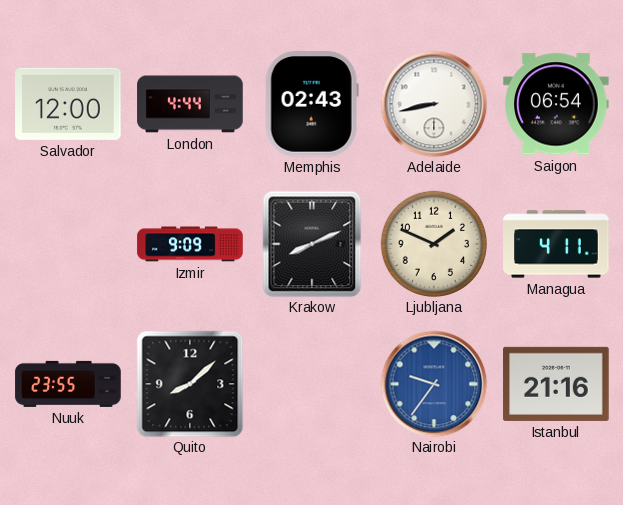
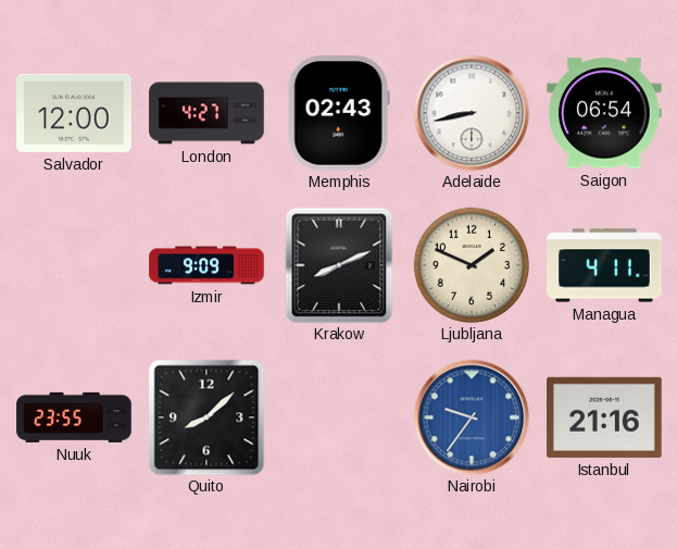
London: 4:44 -> 4:27 (206, 113)
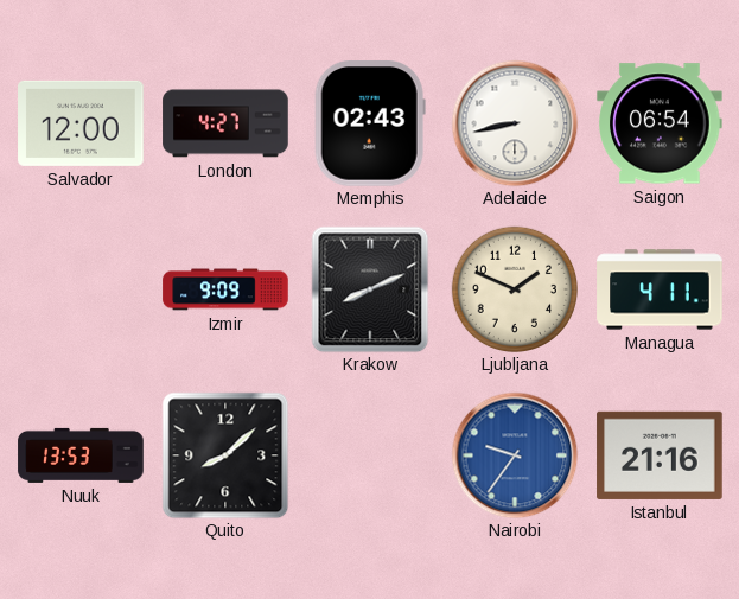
Nuuk: 23:55 -> 13:53 (81, 455)
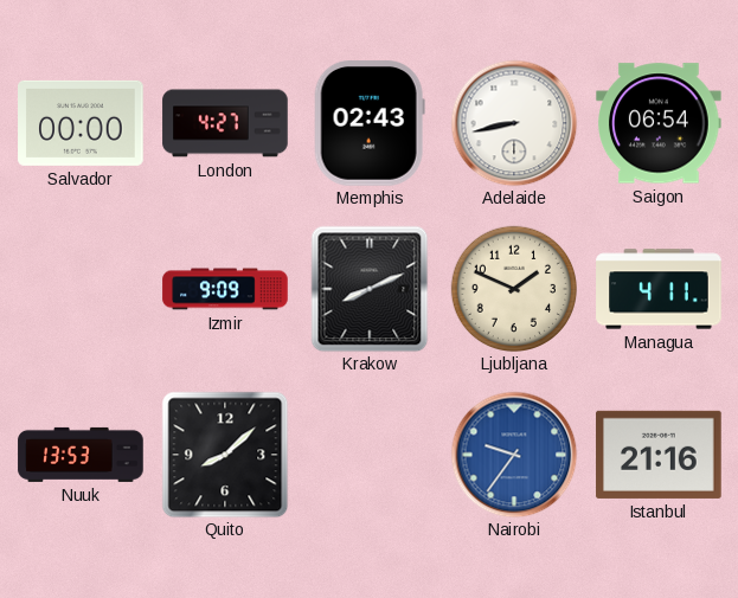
Salvador: 12:00 -> 00:00 (81, 123)
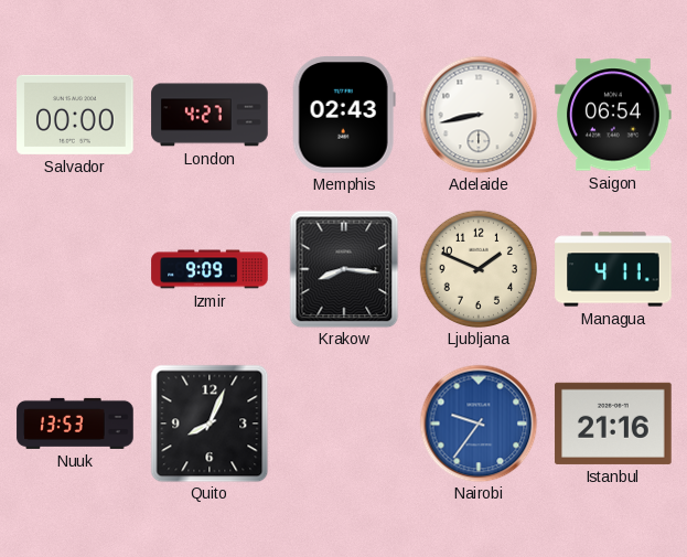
Krakow: 8:11 -> 8:16 (344, 269)
Quito: 8:08 -> 8:04 (210, 424)
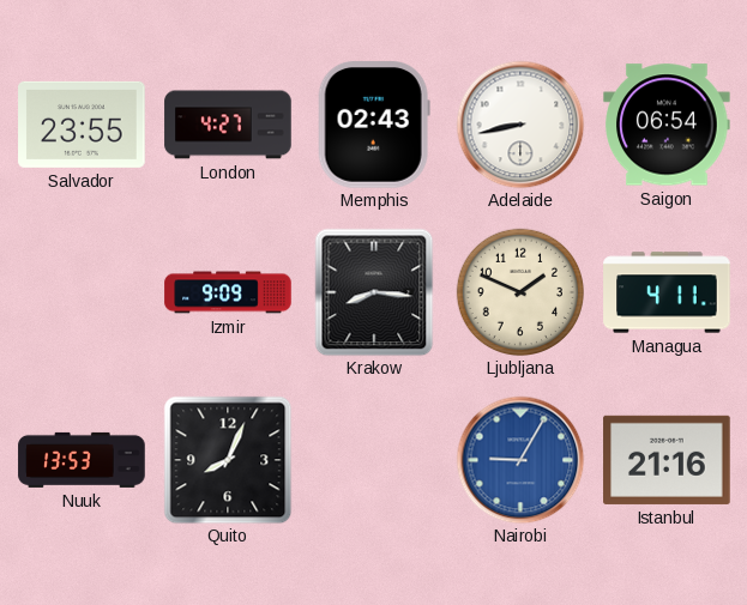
Salvador: 00:00 -> 23:55 (82, 125)
Nairobi: 9:36 -> 9:05 (520, 460)
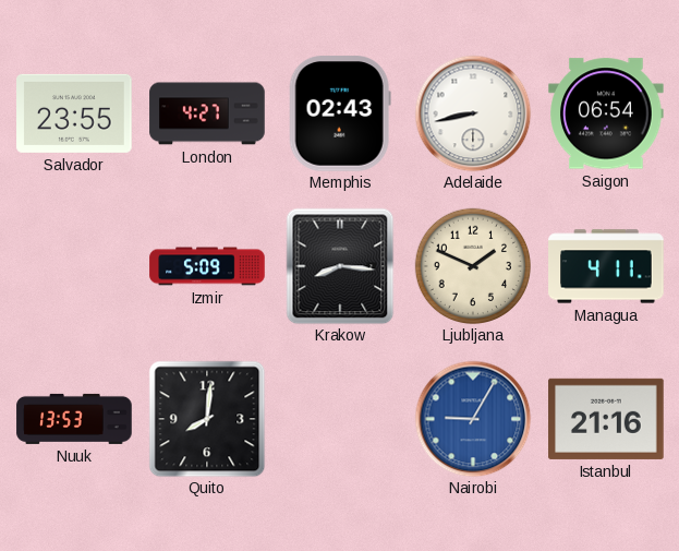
Izmir: 9:09 -> 5:09 (207, 266)
Quito: 8:04 -> 8:01 (207, 419)
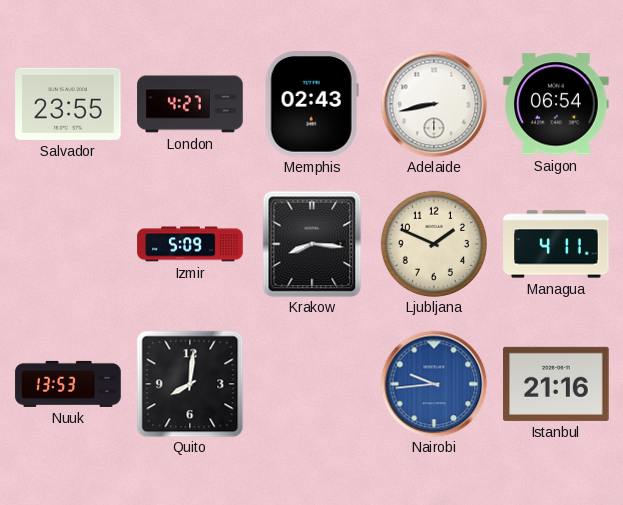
Nairobi: 9:05 -> 9:44 (434, 384)
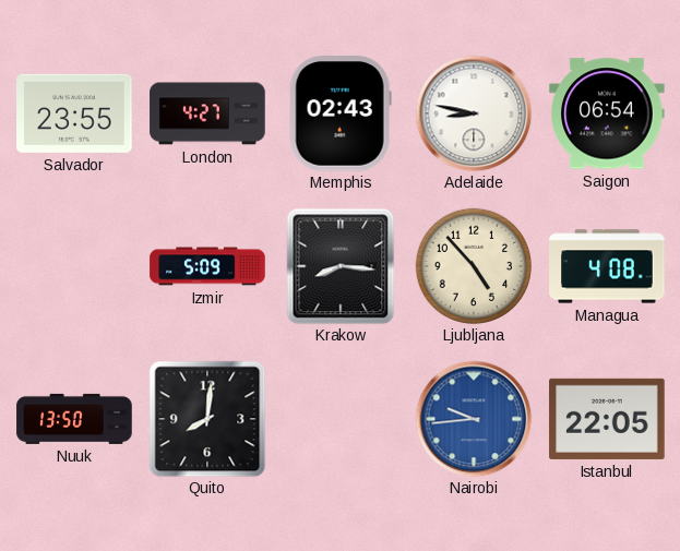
Adelaide: 8:43 -> 8:47 (474, 113)
Ljubljana: 1:49 -> 4:53 (473, 265)
Managua: 4:11 -> 4:08 (607, 266)
Nuuk: 13:53 -> 13:50 (74, 419)
Istanbul: 21:16 -> 22:05 (607, 419)
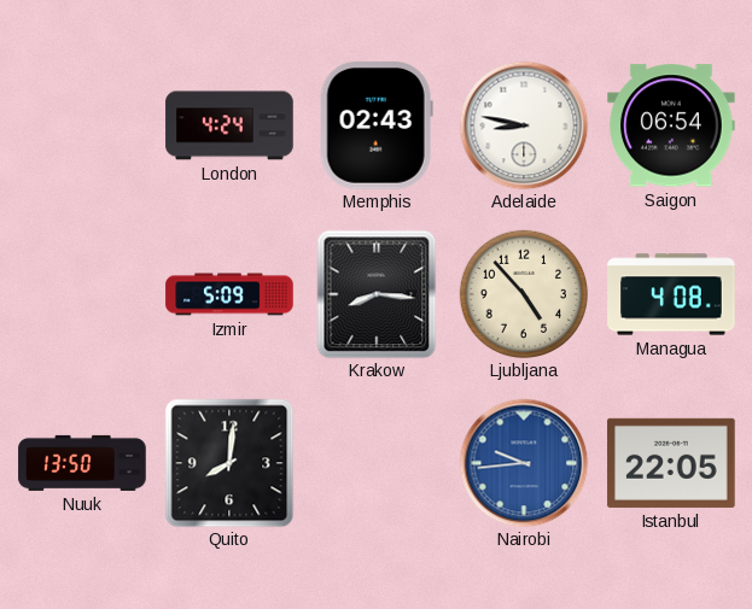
Salvador: 23:55 -> none (74, 113)
London: 4:27 -> 4:24 (229, 125)
